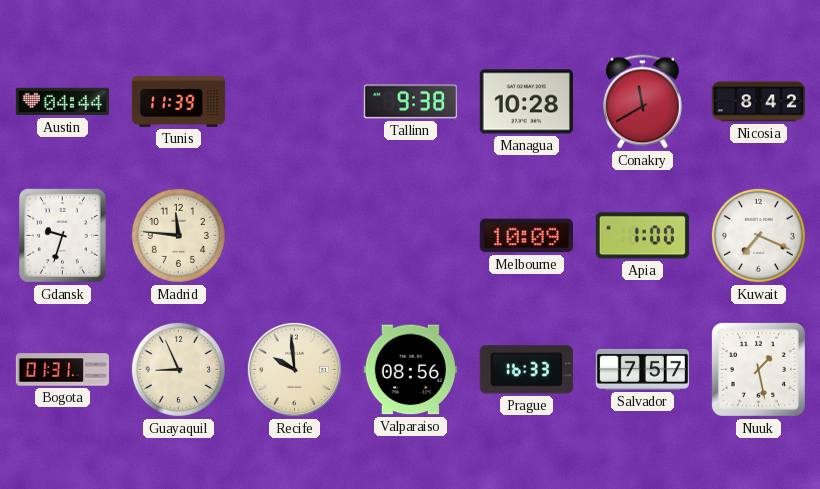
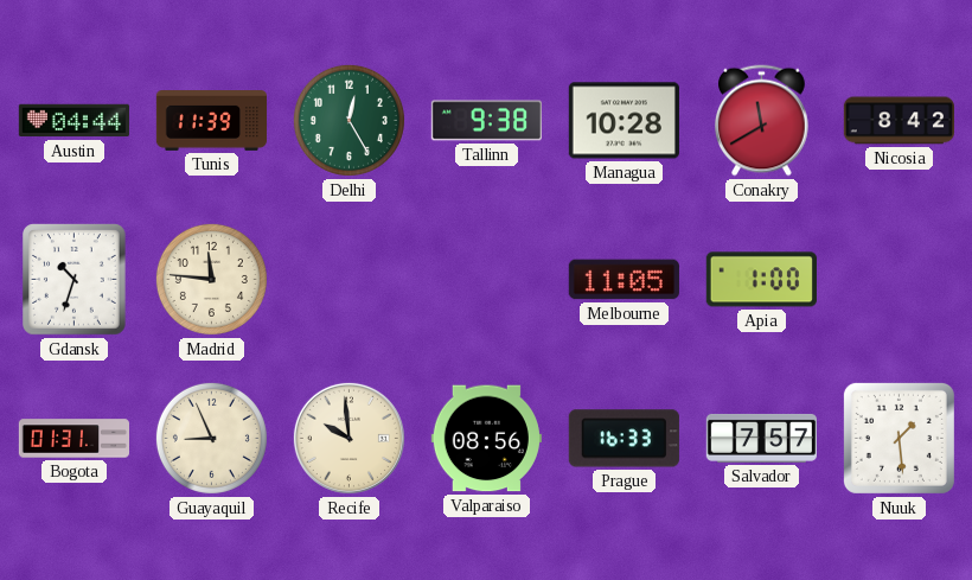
Delhi: none -> 12:25 (348, 120)
Gdansk: 9:33 -> 10:33 (75, 280)
Melbourne: 10:09 -> 11:05 (624, 280)
Kuwait: 7:19 -> none (758, 235)
Nuuk: 1:28 -> 1:29 (899, 438)
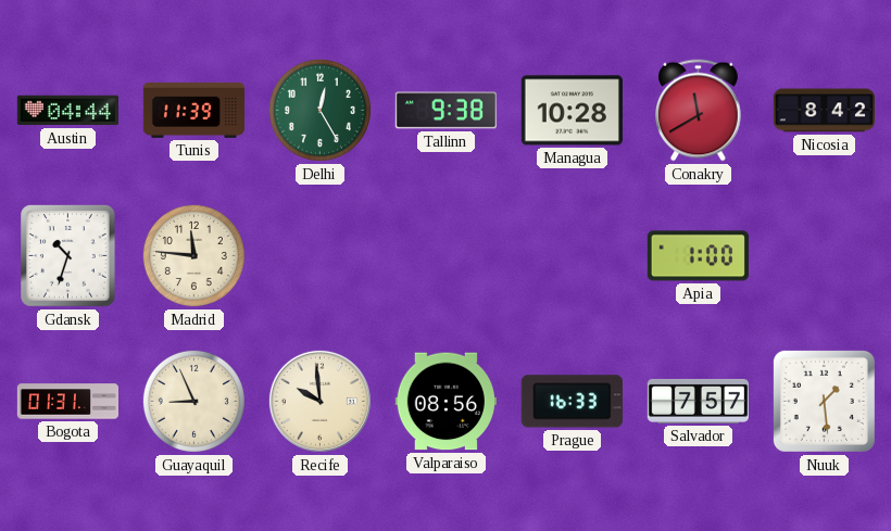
Melbourne: 11:05 -> none (624, 280)
